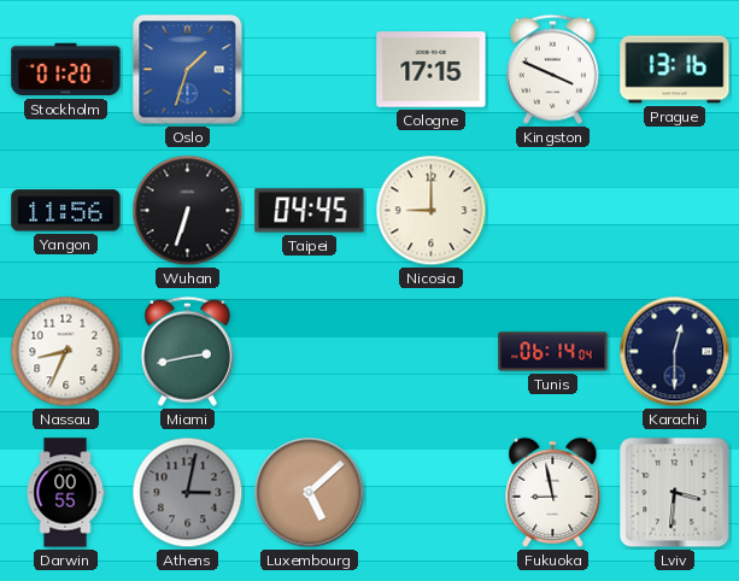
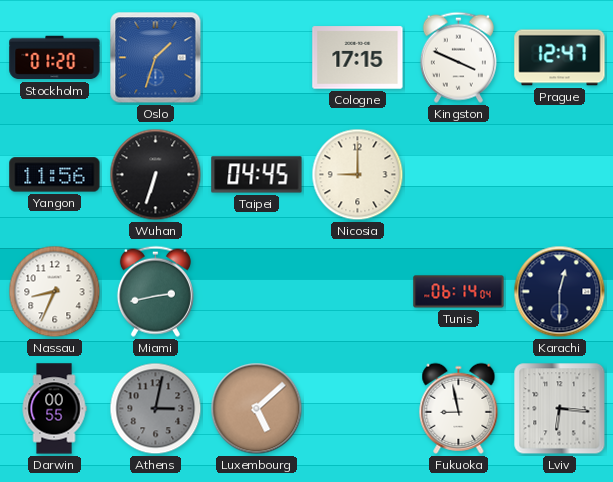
Prague: 13:16 -> 12:47 (560, 58)
Lviv: 3:31 -> 6:16 (560, 409)
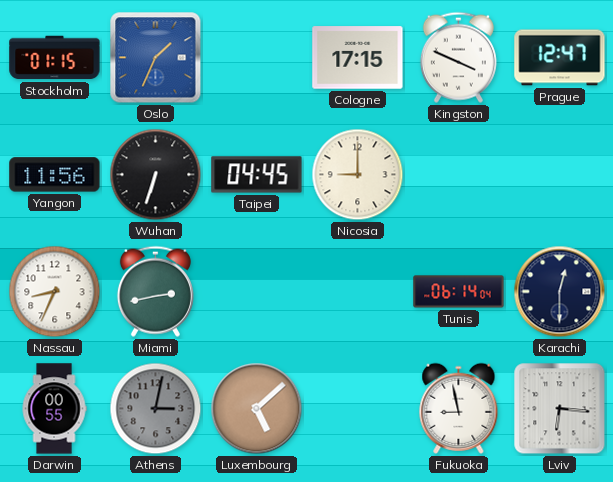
Stockholm: 01:20 -> 01:15 (55, 58)
Oslo: 1:33 -> 1:34 (156, 58)
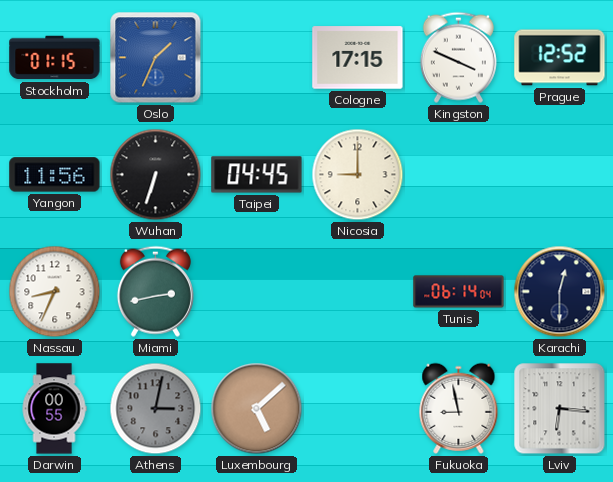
Prague: 12:47 -> 12:52 (560, 58)
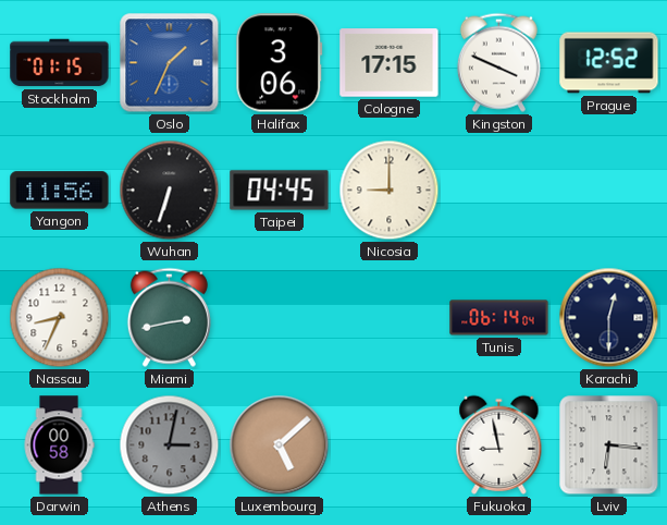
Halifax: none -> 3:06 (280, 63)
Darwin: 00:55 -> 00:58 (59, 445)
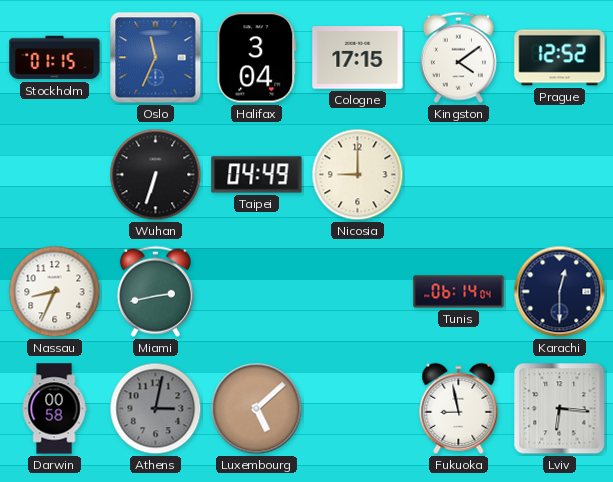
Oslo: 1:34 -> 11:34 (156, 58)
Halifax: 3:06 -> 3:04 (257, 58)
Kingston: 3:49 -> 4:09 (458, 57)
Yangon: 11:56 -> none (60, 191)
Taipei: 04:45 -> 04:49 (257, 175)
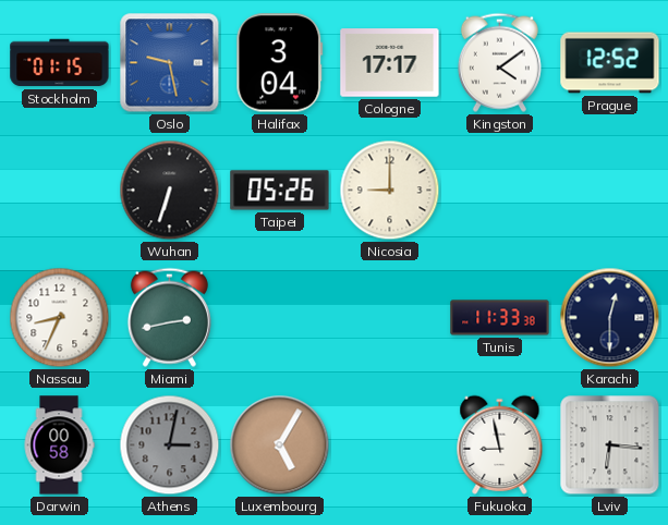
Oslo: 11:34 -> 9:28 (170, 63)
Cologne: 17:15 -> 17:17 (390, 63)
Taipei: 04:49 -> 05:26 (280, 191)
Tunis: 06:14 -> 11:33 (500, 318)
Luxembourg: 5:08 -> 5:05 (280, 445)
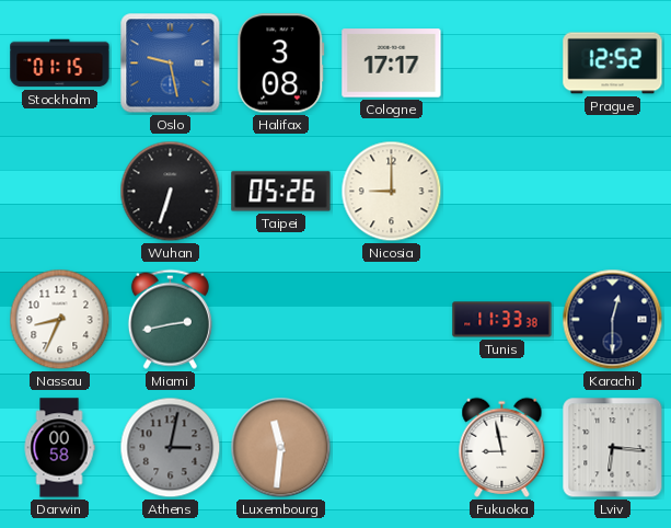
Halifax: 3:04 -> 3:08 (281, 64)
Kingston: 4:09 -> none (499, 62)
Luxembourg: 5:05 -> 11:31 (281, 448)
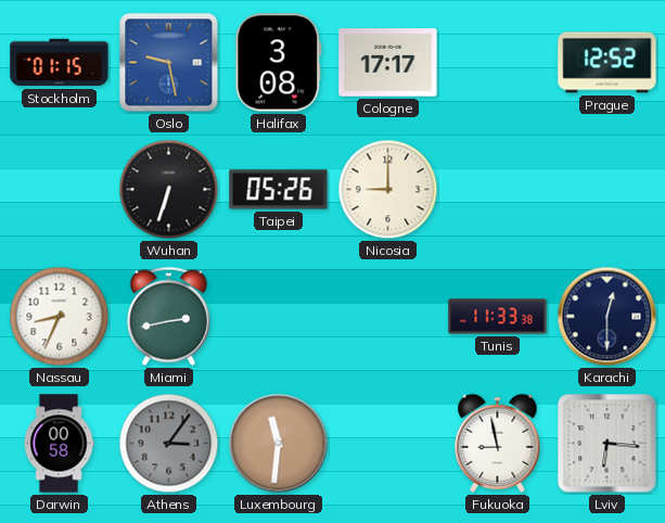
Athens: 3:02 -> 3:06 (169, 444)
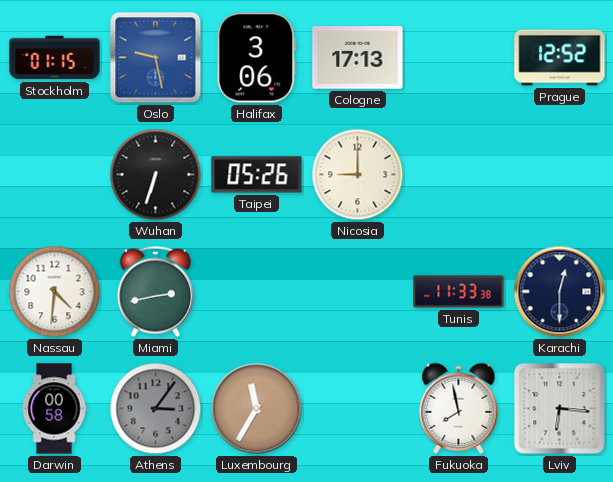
Halifax: 3:08 -> 3:06 (257, 58)
Cologne: 17:17 -> 17:13 (358, 58)
Nassau: 8:34 -> 4:31 (55, 292)
Luxembourg: 11:31 -> 11:35 (257, 409)
Fukuoka: 8:58 -> 7:58 (459, 408)
